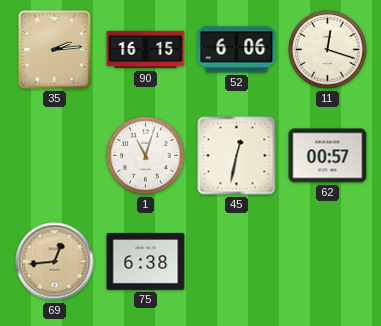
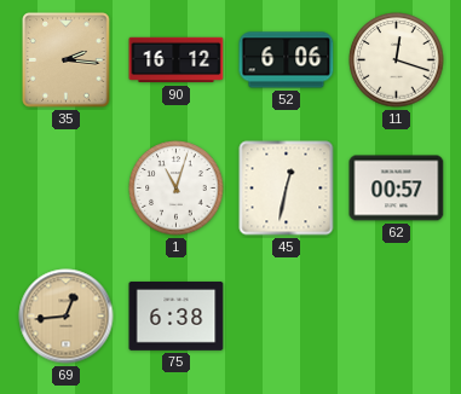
35: 2:14 -> 2:16 (67, 60)
90: 16:15 -> 16:12 (177, 60)
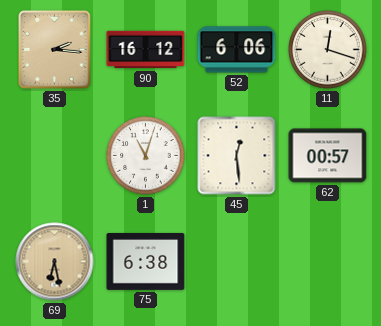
45: 12:32 -> 12:29 (237, 156)
69: 12:44 -> 6:28 (55, 262)
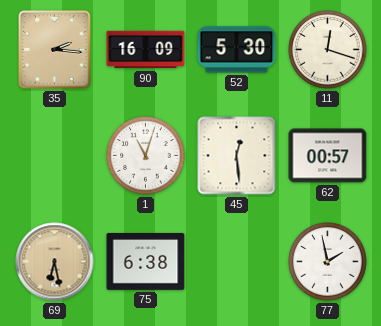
90: 16:12 -> 16:09 (146, 50)
52: 6:06 -> 5:30 (237, 50)
77: none -> 1:58 (328, 262)
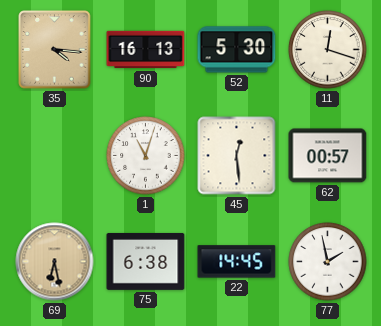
35: 2:16 -> 4:16 (55, 50)
90: 16:09 -> 16:13 (146, 50)
22: none -> 14:45 (237, 262)
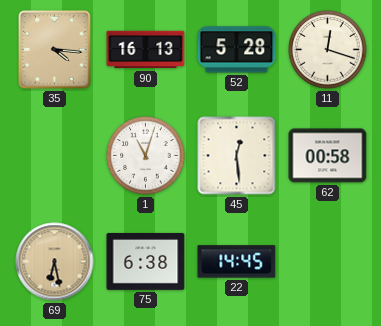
52: 5:30 -> 5:28 (237, 50)
62: 00:57 -> 00:58 (328, 156)
77: 1:58 -> none (328, 262)
